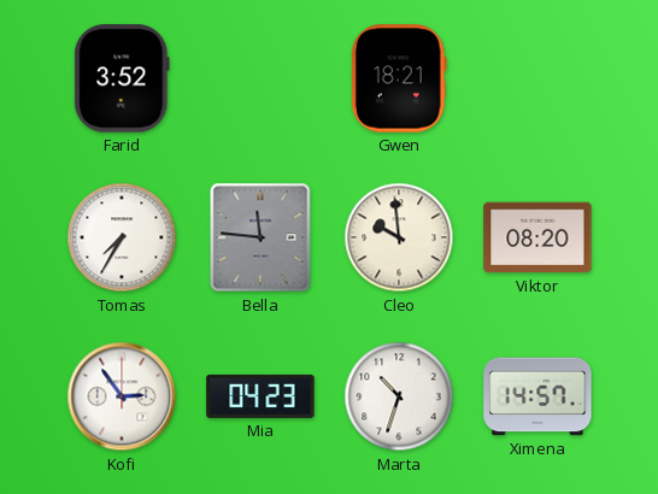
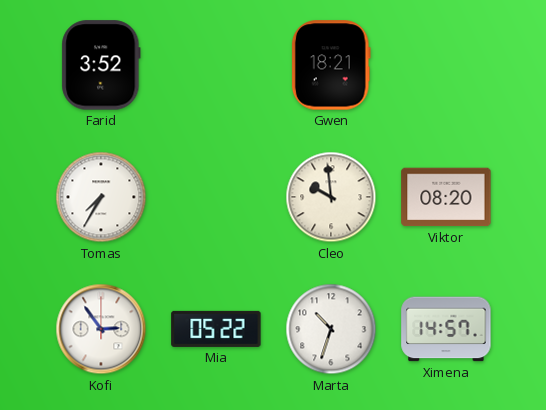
Bella: 11:46 -> none (260, 237)
Mia: 04:23 -> 05:22 (216, 329)
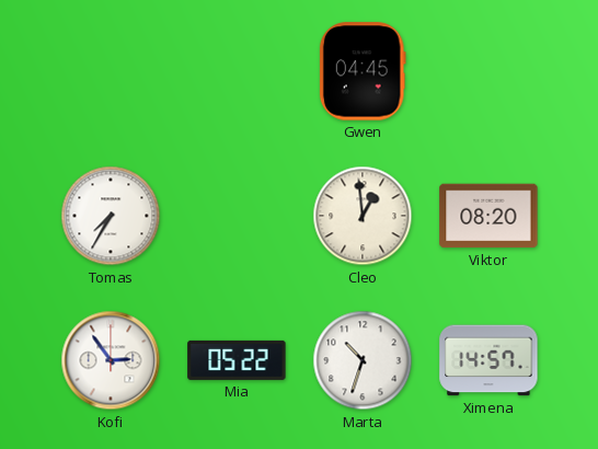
Farid: 3:52 -> none (101, 65)
Gwen: 18:21 -> 04:45 (363, 71)
Cleo: 9:59 -> 12:59 (363, 216)
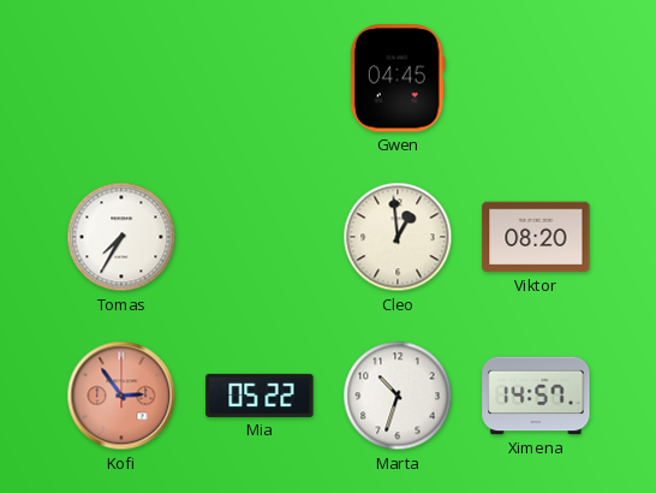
Kofi dial: white -> salmon (121, 396)
